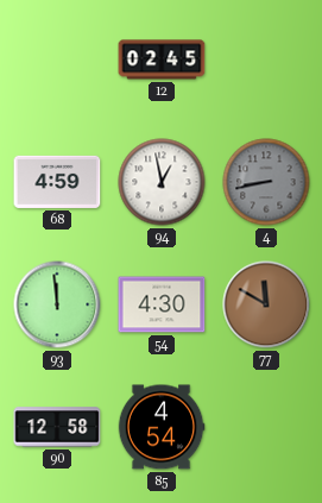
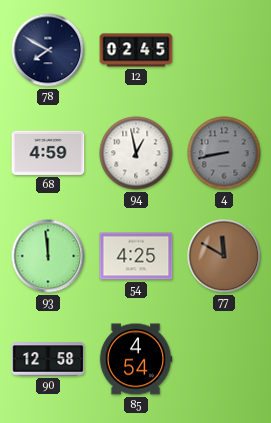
78: none -> 7:50 (48, 50)
54: 4:30 -> 4:25 (136, 256)
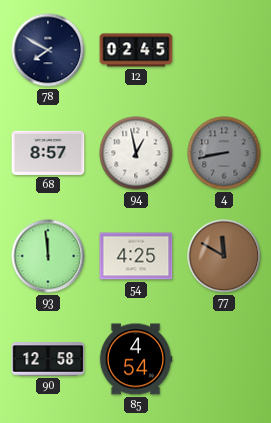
68: 4:59 -> 8:57 (48, 153)
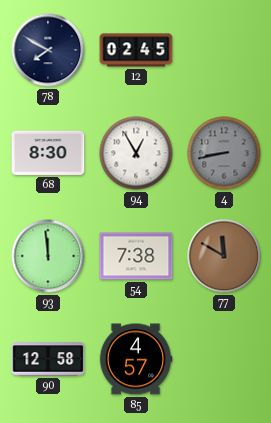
68: 8:57 -> 8:30 (48, 153)
94: 12:58 -> 12:55 (136, 153)
54: 4:25 -> 7:38 (136, 256)
85: 4:54 -> 4:57 (136, 359)
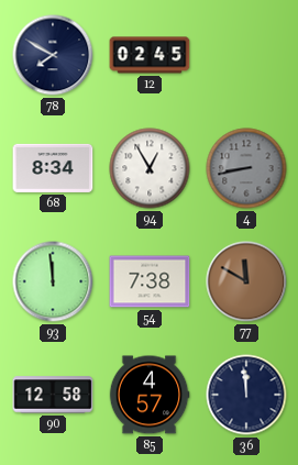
68: 8:30 -> 8:34 (53, 168)
36: none -> 11:59 (246, 395)
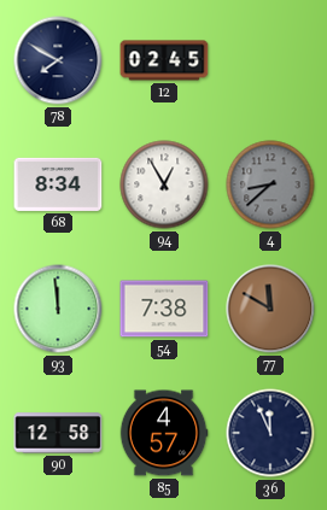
4: 8:43 -> 8:38 (270, 184)
36: 11:59 -> 11:56 (270, 433)
